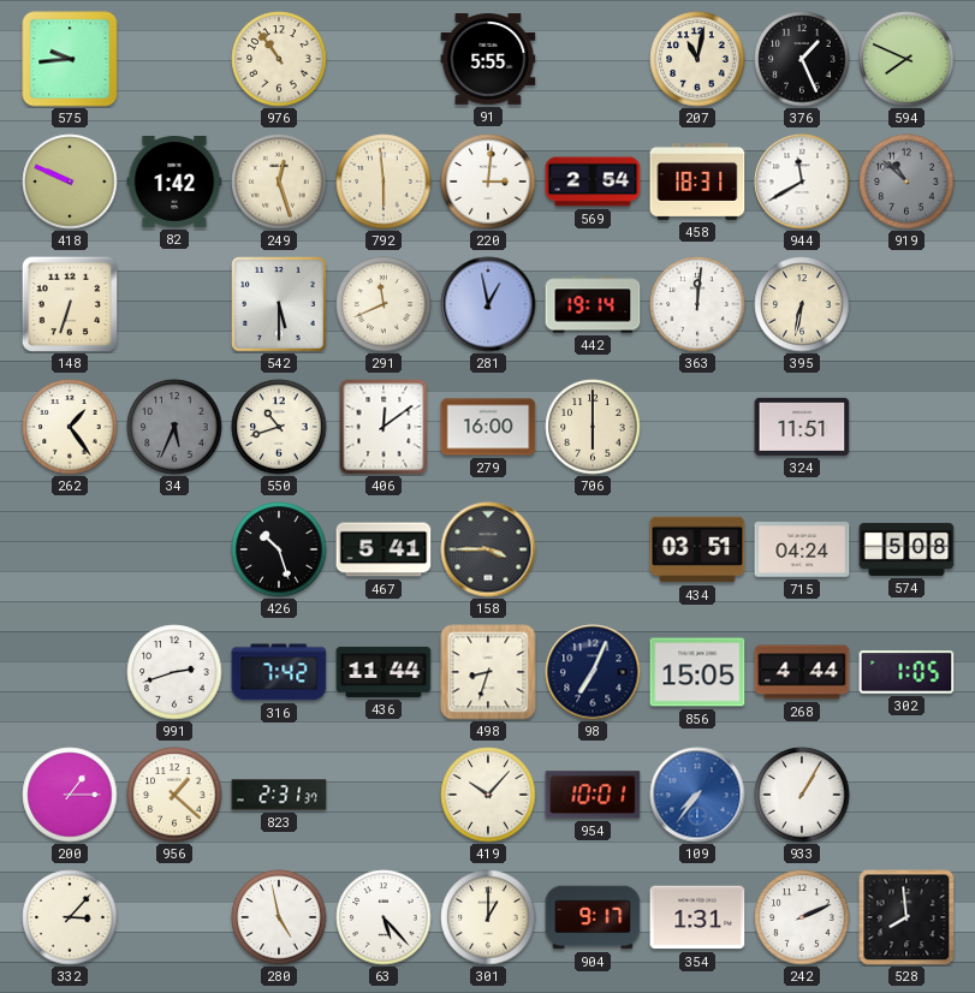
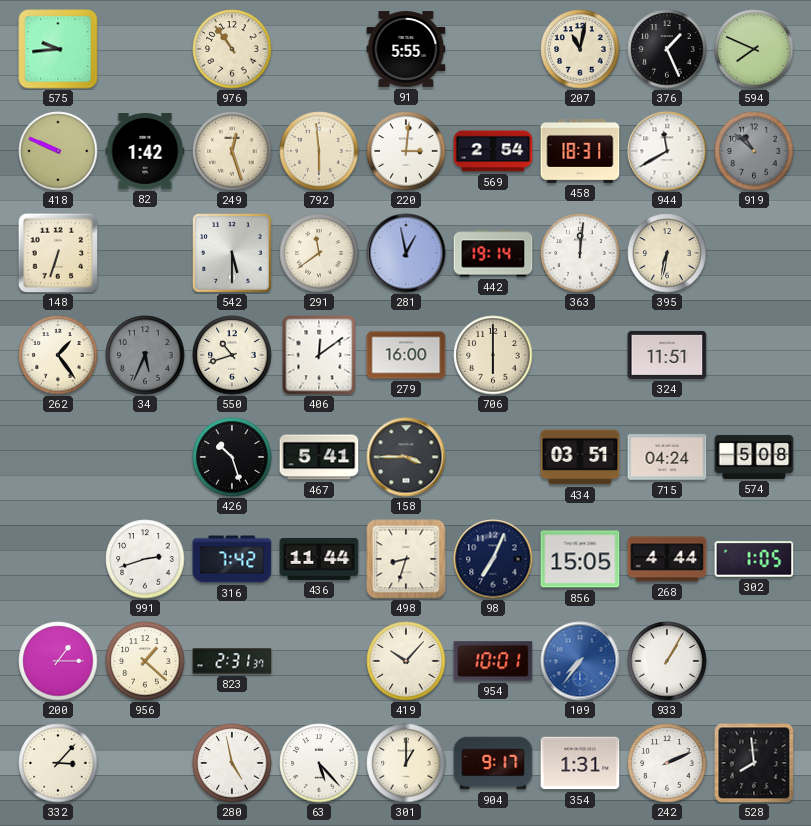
291: 11:41 -> 11:39 (319, 253)
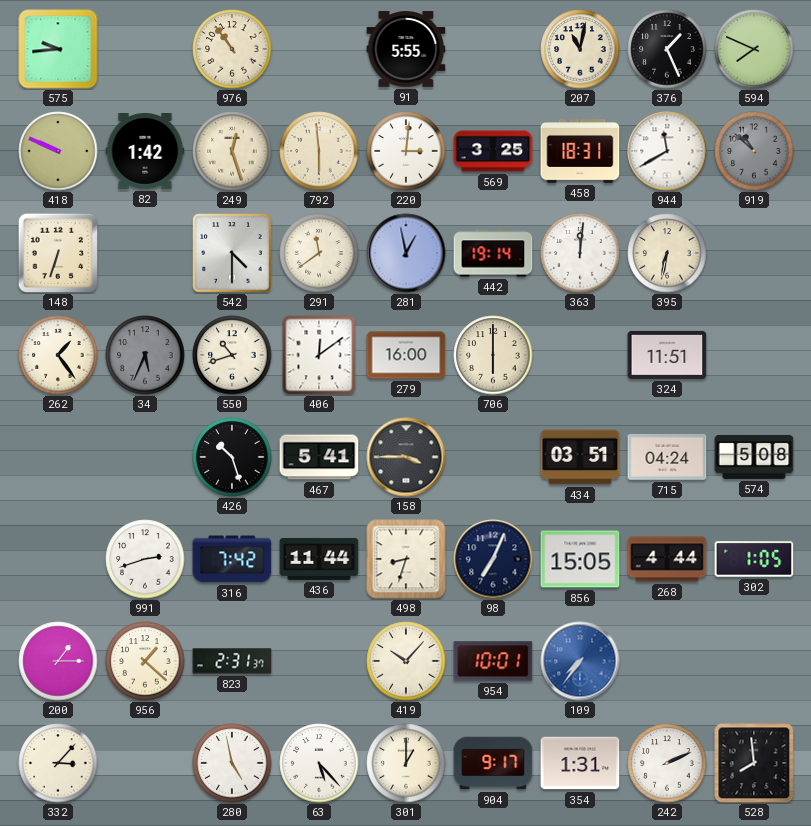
569: 2:54 -> 3:25 (493, 151)
542: 5:30 -> 4:30 (232, 253)
933: 1:05 -> none (667, 661)
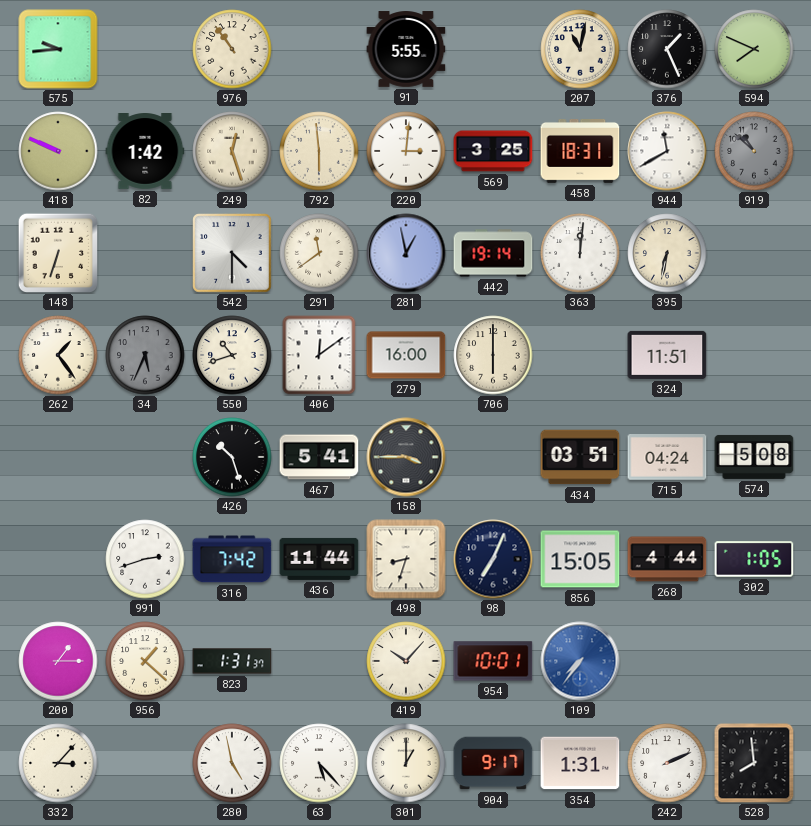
823: 2:31 -> 1:31 (232, 661)
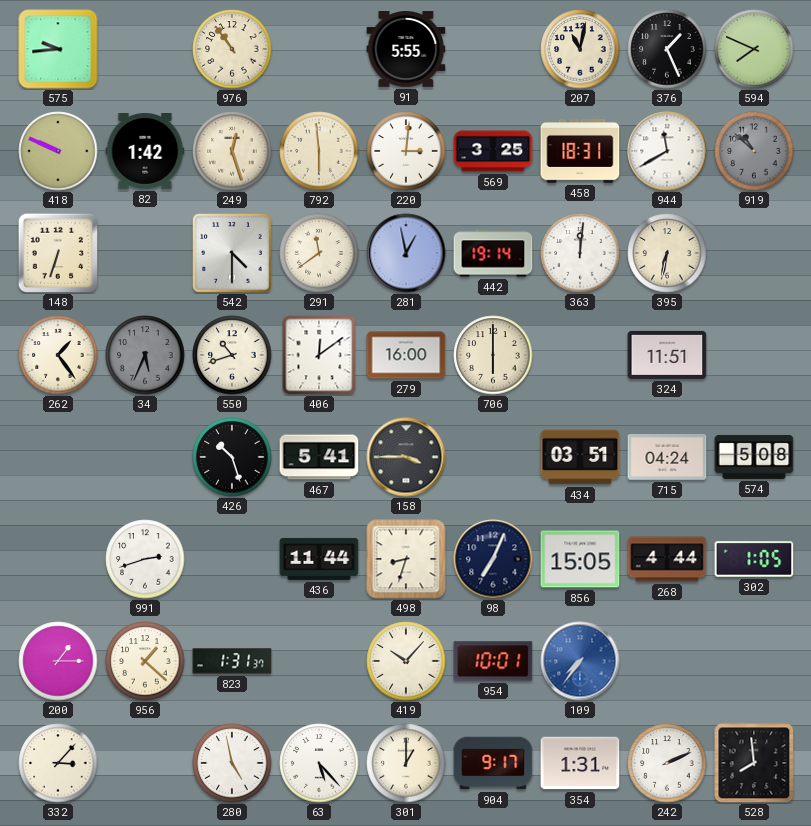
316: 7:42 -> none (232, 559)
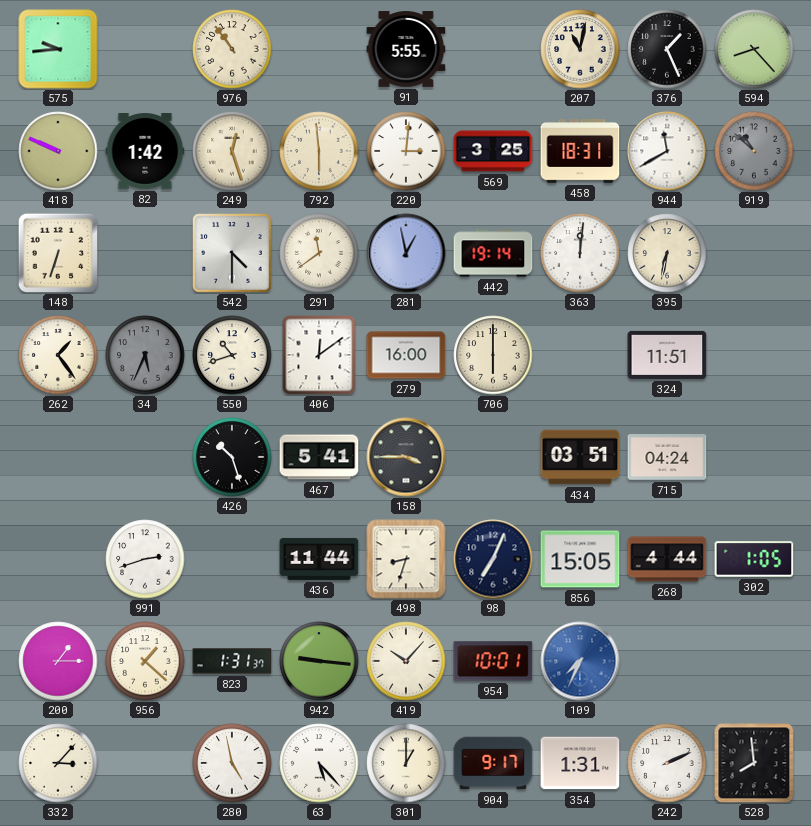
594: 7:49 -> 8:23 (754, 49)
574: 5:08 -> none (754, 457)
942: none -> 9:16 (319, 661)
109: 7:36 -> 7:34 (580, 661)
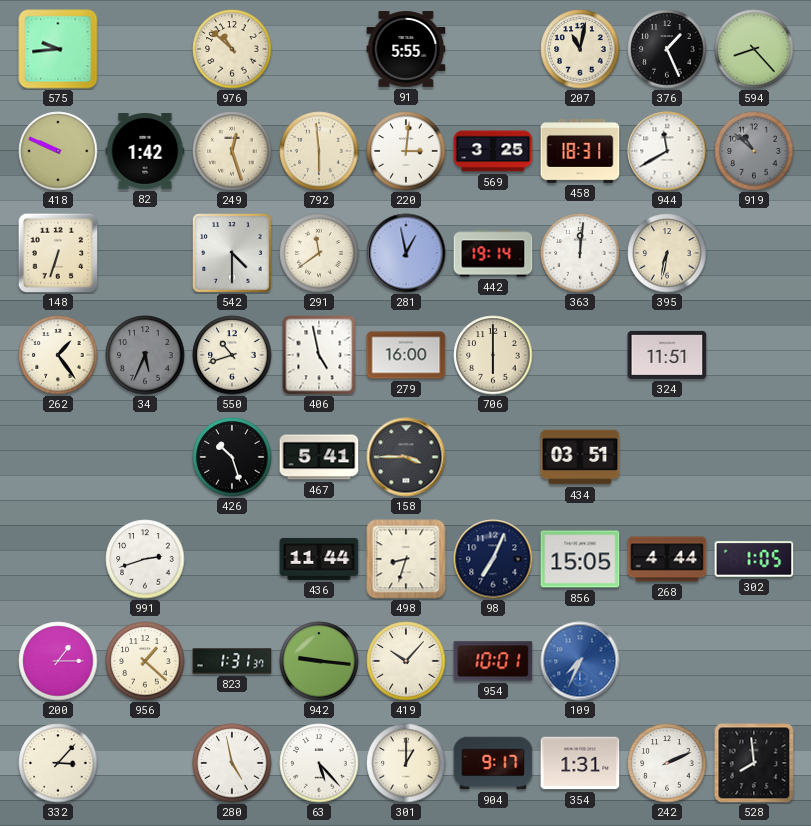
976: 10:54 -> 10:52 (232, 49)
406: 12:09 -> 4:58 (319, 355)
715: 04:24 -> none (667, 457)
